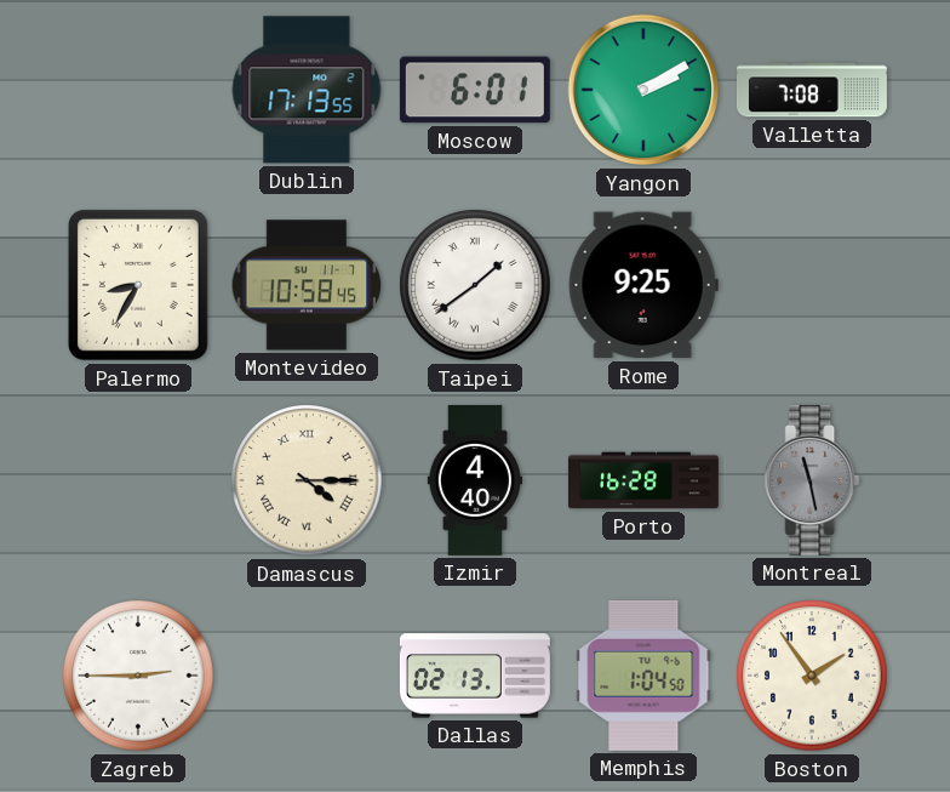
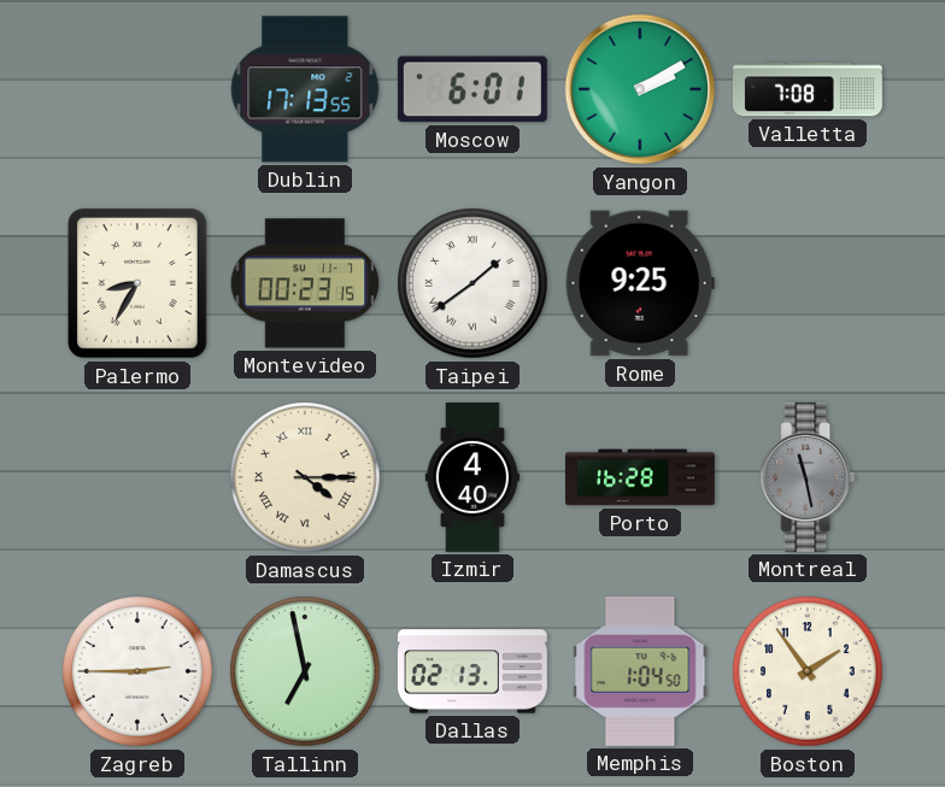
Montevideo: 10:58 -> 00:23 (305, 283)
Tallinn: none -> 6:58 (305, 671)
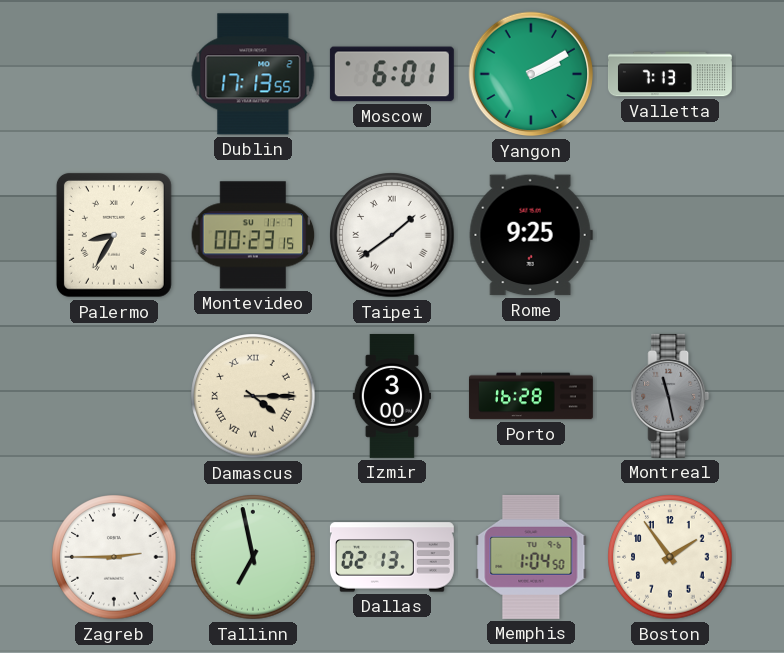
Valletta: 7:08 -> 7:13 (670, 74)
Izmir: 4:40 -> 3:00 (391, 396)
